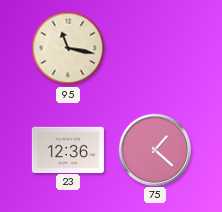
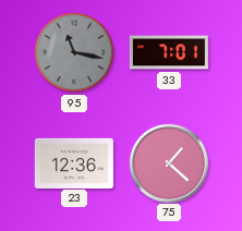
95 dial: cream -> grey (74, 52)
33: none -> 7:01 (169, 52)
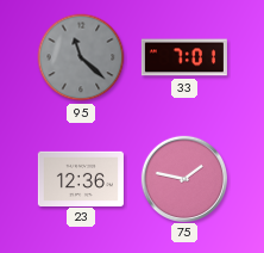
95: 11:17 -> 11:22 (81, 57)
75: 1:22 -> 1:47 (183, 178)
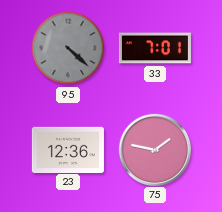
95: 11:22 -> 4:22 (68, 48)
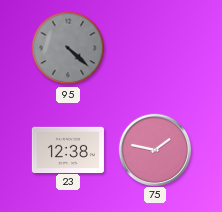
33: 7:01 -> none (155, 48)
23: 12:36 -> 12:38 (68, 149)
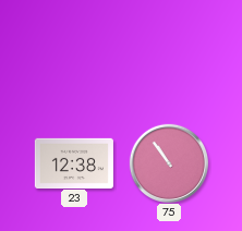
95: 4:22 -> none (68, 48)
75: 1:47 -> 10:54 (168, 162)
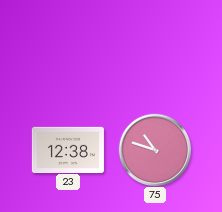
75: 10:54 -> 10:48 (154, 149)
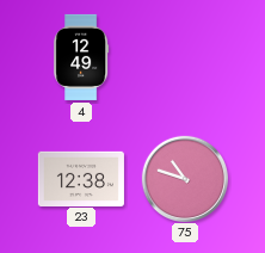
4: none -> 12:49 (81, 57)
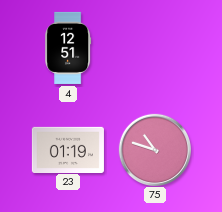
4: 12:49 -> 12:51 (68, 48)
23: 12:38 -> 01:19 (68, 149)
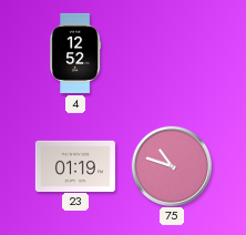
4: 12:51 -> 12:52 (75, 53)
